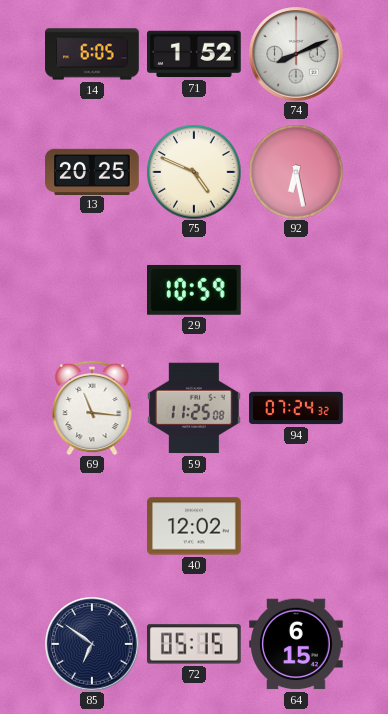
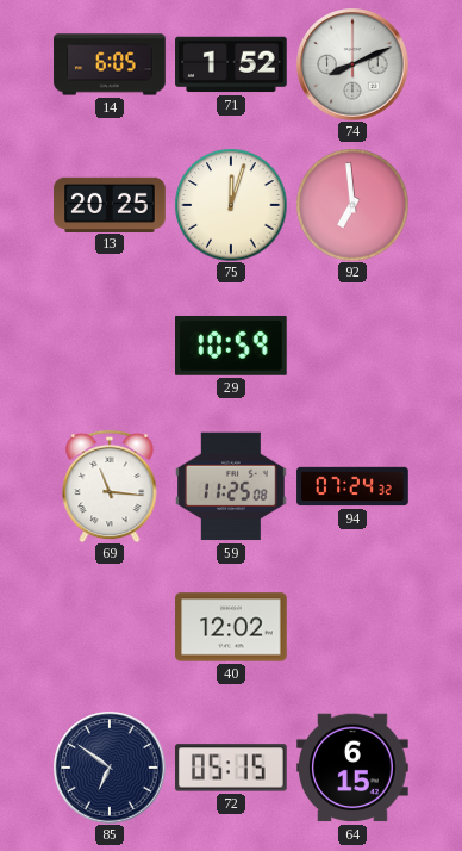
75: 4:49 -> 12:03 (231, 205)
92: 6:28 -> 6:59 (352, 205)
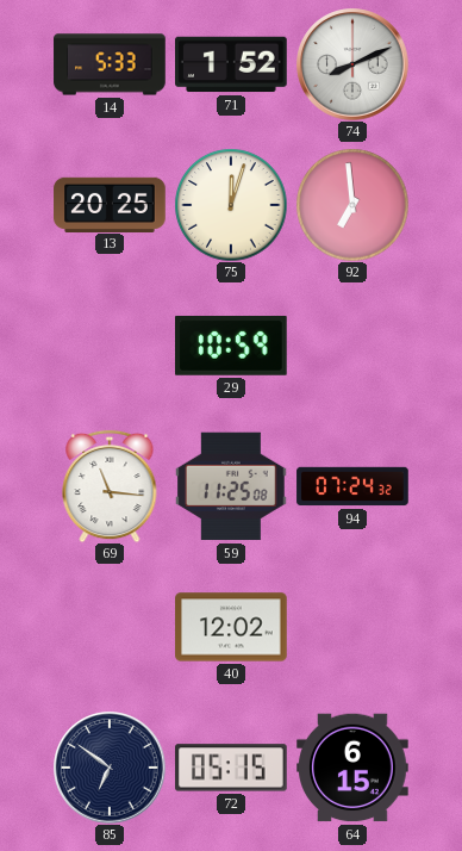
14: 6:05 -> 5:33 (110, 64)
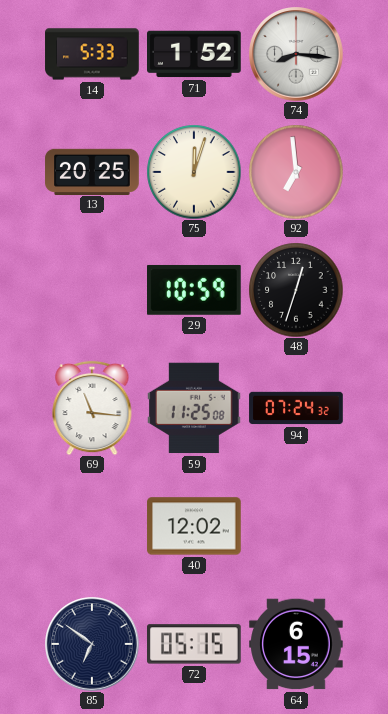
74: 8:11 -> 8:16 (296, 54)
48: none -> 12:33 (296, 290)
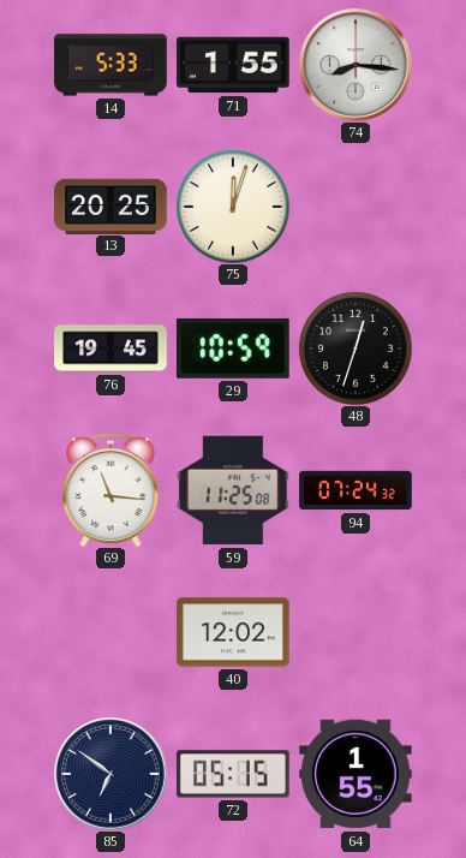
71: 1:52 -> 1:55 (234, 65)
92: 6:59 -> none (296, 172)
76: none -> 19:45 (110, 348)
64: 6:15 -> 1:55 (356, 774)
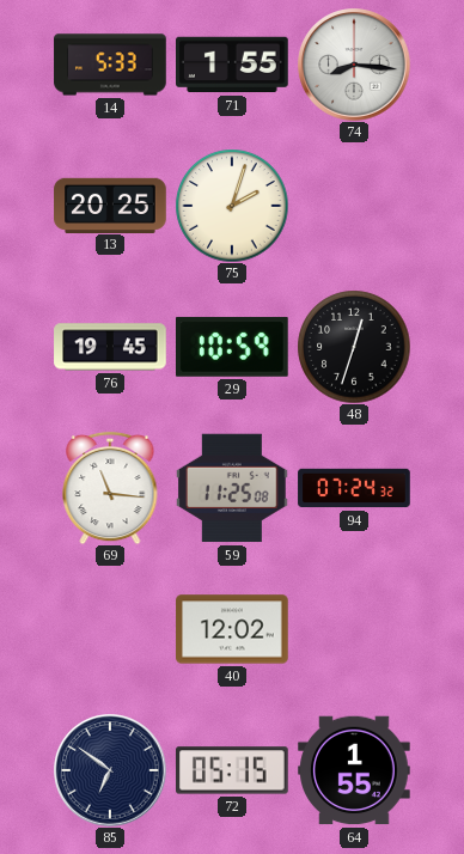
75: 12:03 -> 2:03 (232, 206)
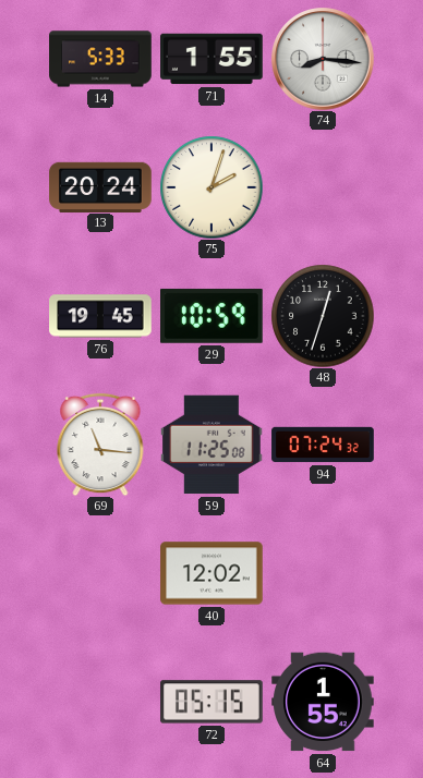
13: 20:25 -> 20:24 (100, 186)
85: 6:51 -> none (110, 770)
